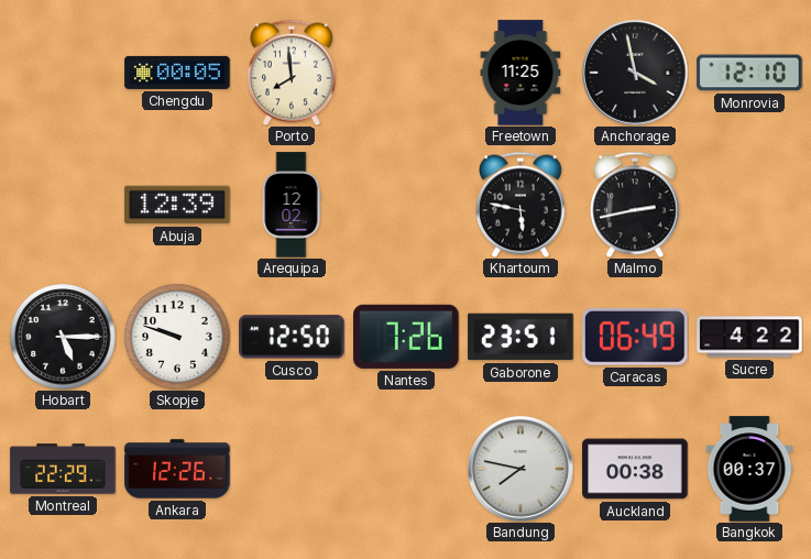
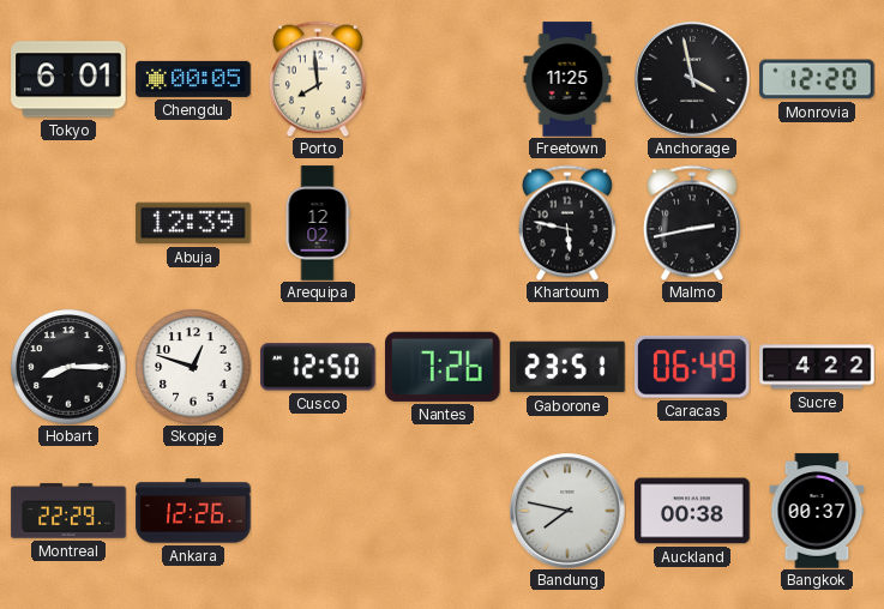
Tokyo: none -> 6:01 (68, 79)
Monrovia: 12:10 -> 12:20 (817, 79)
Hobart: 5:15 -> 8:15 (68, 367)
Skopje: 9:48 -> 12:48 (193, 367)
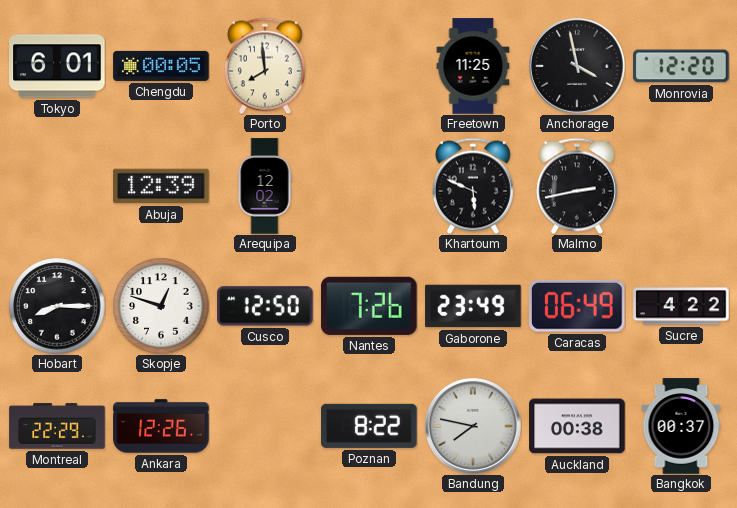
Khartoum: 5:47 -> 5:49 (473, 186)
Gaborone: 23:51 -> 23:49 (473, 306)
Poznan: none -> 8:22 (369, 426)
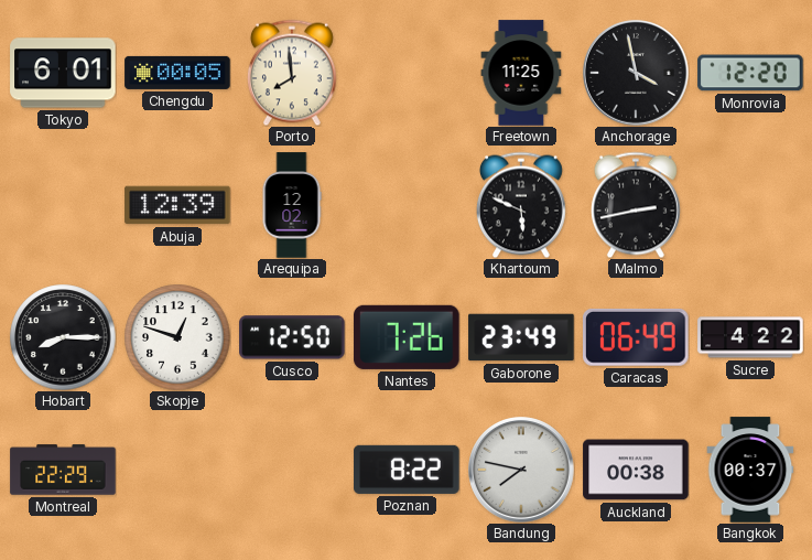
Ankara: 12:26 -> none (161, 426)
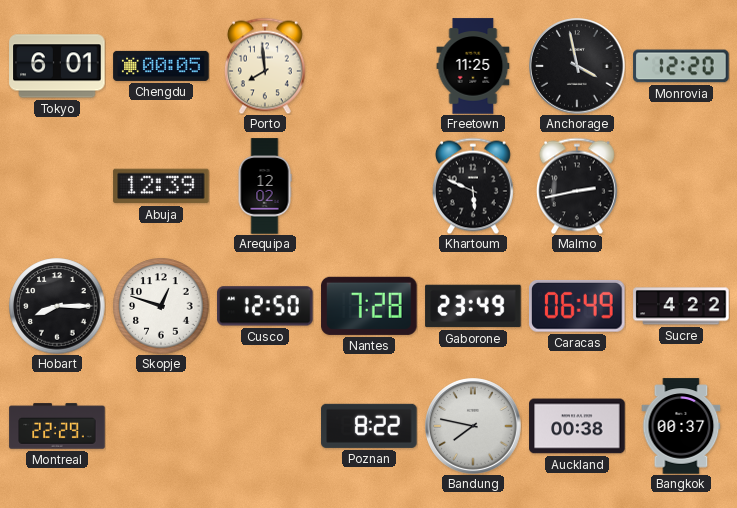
Nantes: 7:26 -> 7:28 (369, 306)
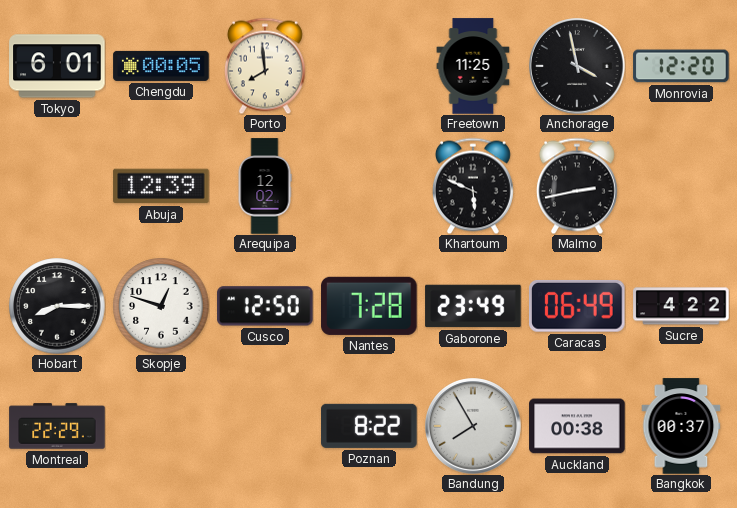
Bandung: 7:47 -> 7:55 (473, 426)
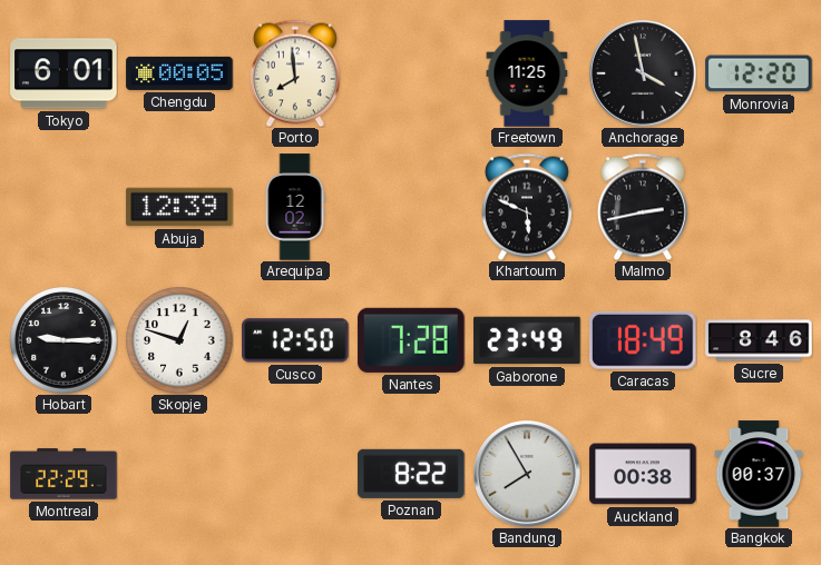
Hobart: 8:15 -> 9:15 (63, 340)
Caracas: 06:49 -> 18:49 (644, 340)
Sucre: 4:22 -> 8:46 (759, 340)
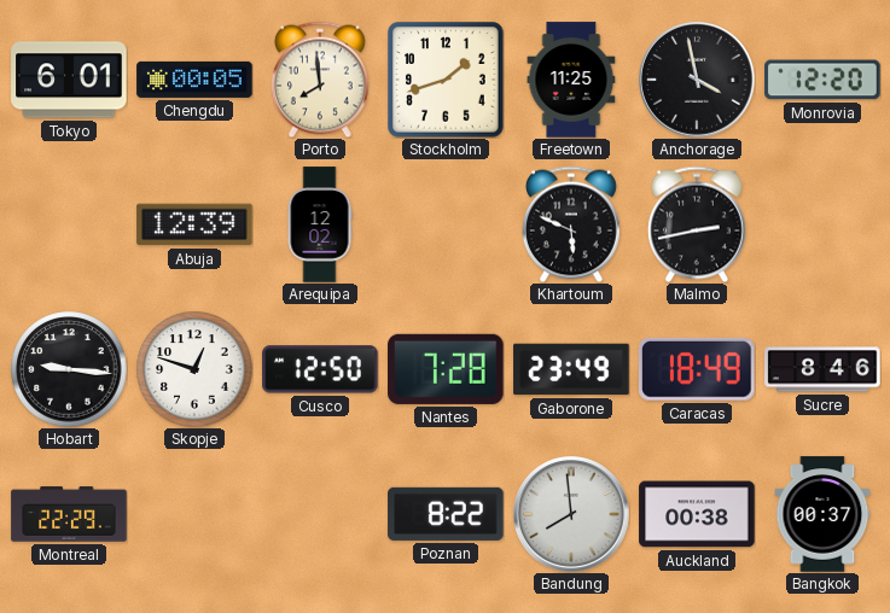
Stockholm: none -> 1:42 (446, 80)
Hobart: 9:15 -> 9:16 (69, 369)
Bandung: 7:55 -> 7:59 (571, 514)
